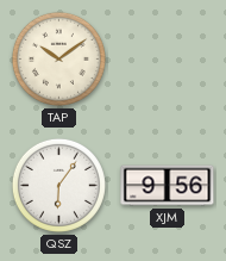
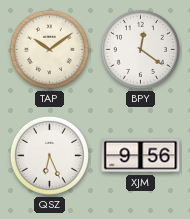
BPY: none -> 12:21 (140, 49)
QSZ: 6:06 -> 6:26 (49, 155)
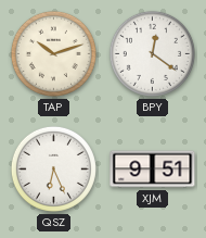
TAP: 10:09 -> 10:12 (53, 53)
XJM: 9:56 -> 9:51 (153, 170)
